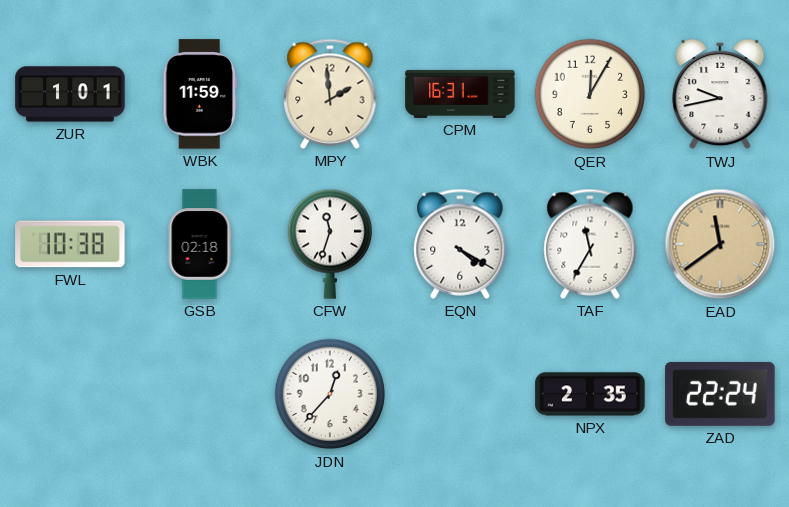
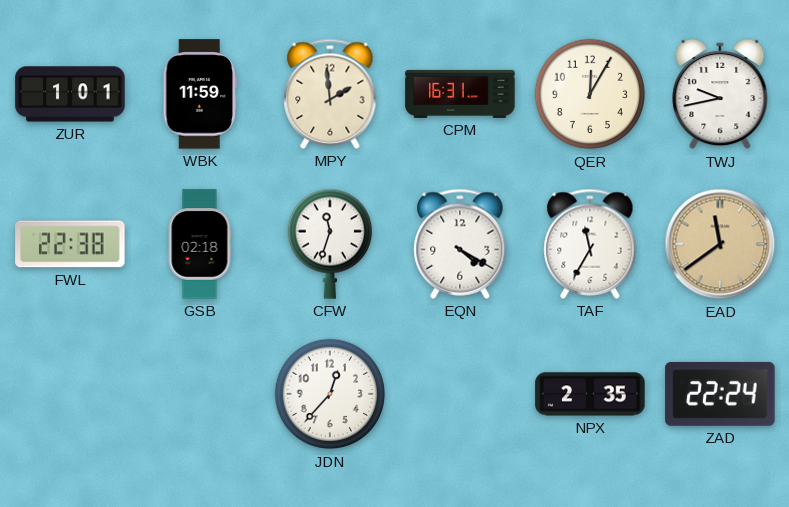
FWL: 10:38 -> 22:38 (70, 244)
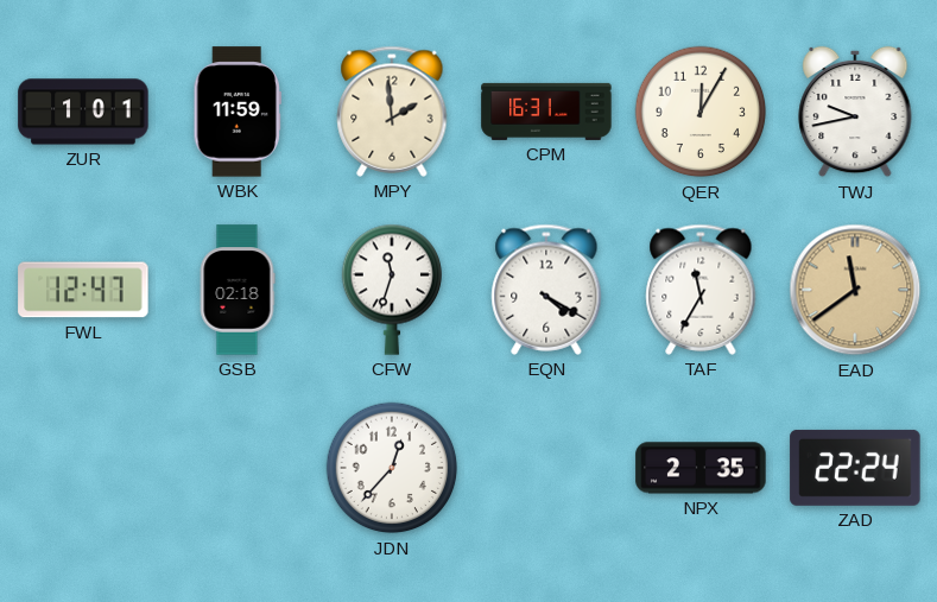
FWL: 22:38 -> 12:47 (83, 290)
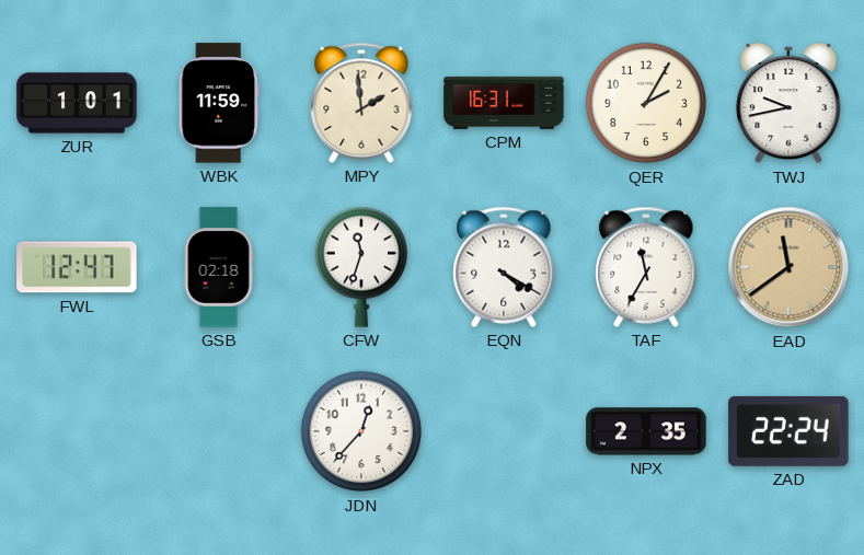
QER: 12:05 -> 2:05 (646, 103)
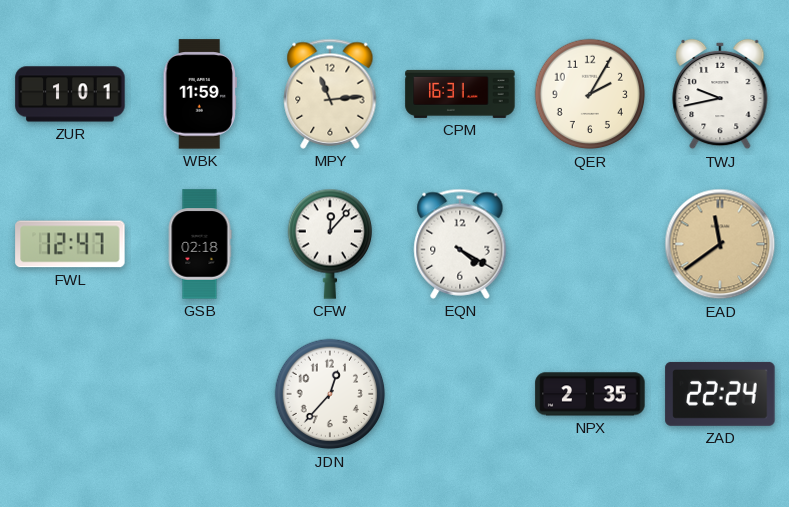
MPY: 1:59 -> 11:14 (330, 94)
CFW: 11:33 -> 12:07 (329, 244)
TAF: 11:35 -> none (646, 267)
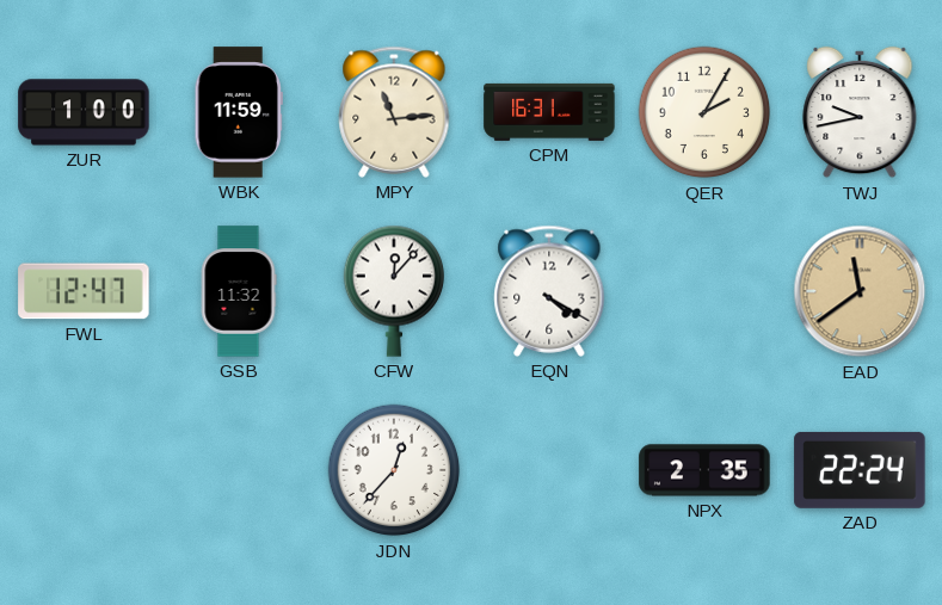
ZUR: 1:01 -> 1:00 (84, 112)
GSB: 02:18 -> 11:32 (239, 291)
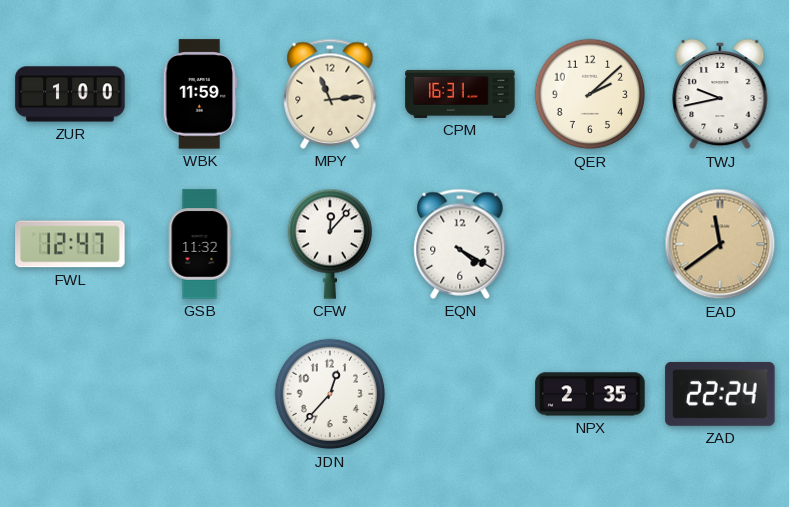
QER: 2:05 -> 2:08 (590, 94)
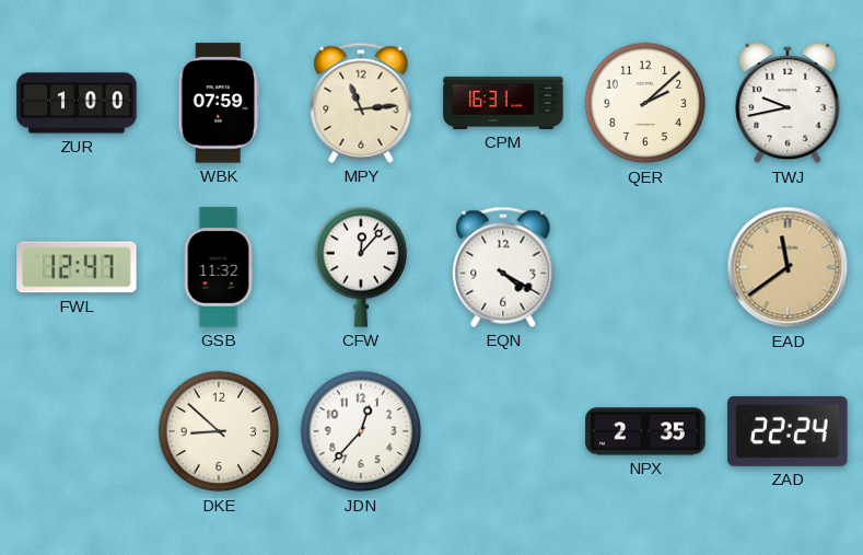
WBK: 11:59 -> 07:59 (218, 103)
DKE: none -> 8:52 (219, 431)
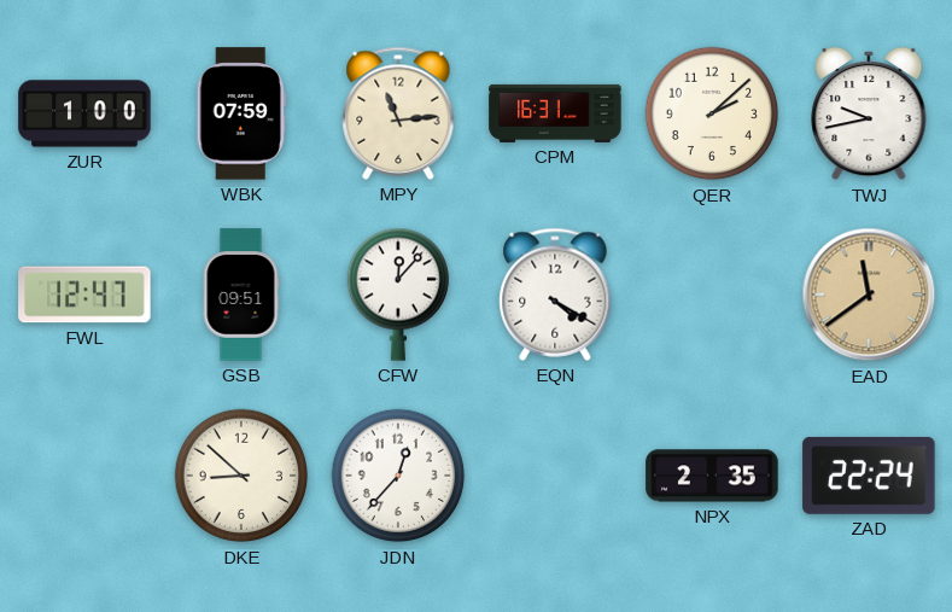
GSB: 11:32 -> 09:51 (241, 295)
